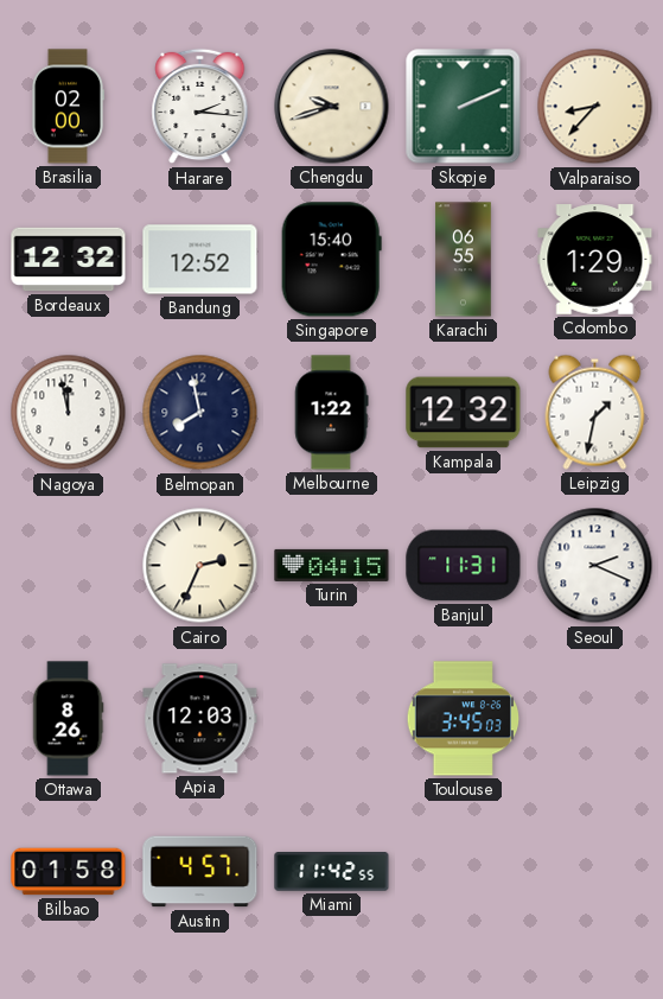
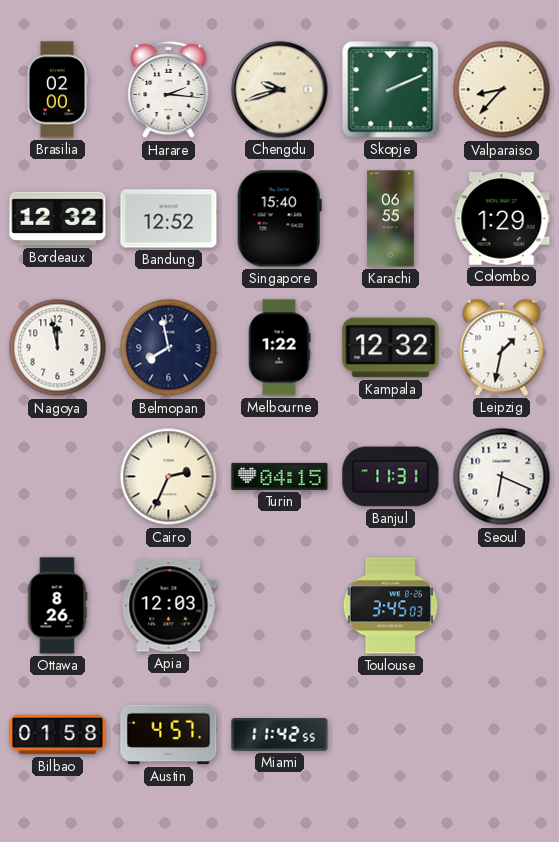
Seoul: 2:19 -> 6:19 (502, 477)
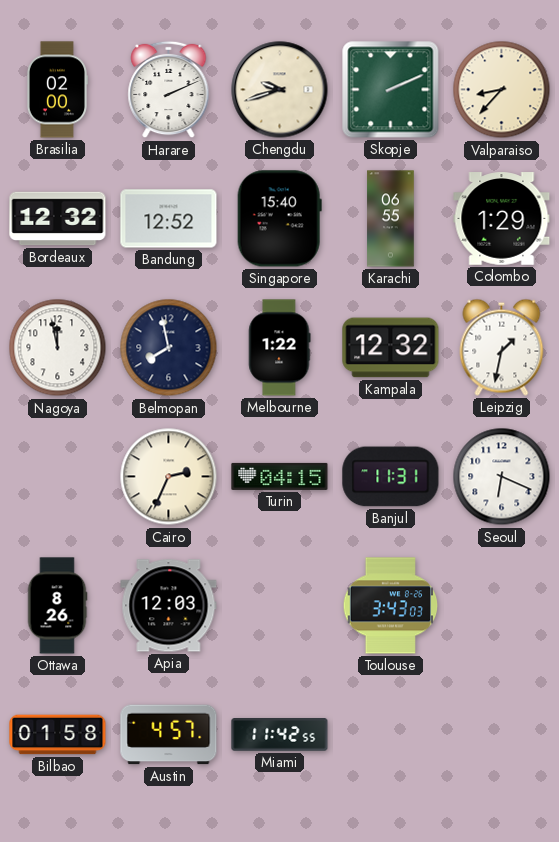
Harare: 2:16 -> 2:11 (169, 90)
Toulouse: 3:45 -> 3:43 (391, 606)
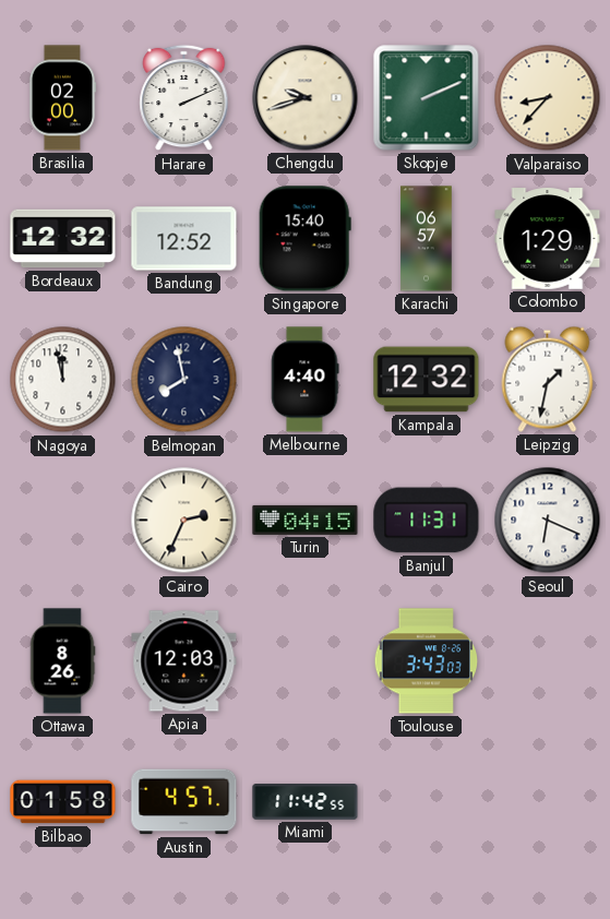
Karachi: 06:55 -> 06:57 (427, 239)
Melbourne: 1:22 -> 4:40 (306, 380)
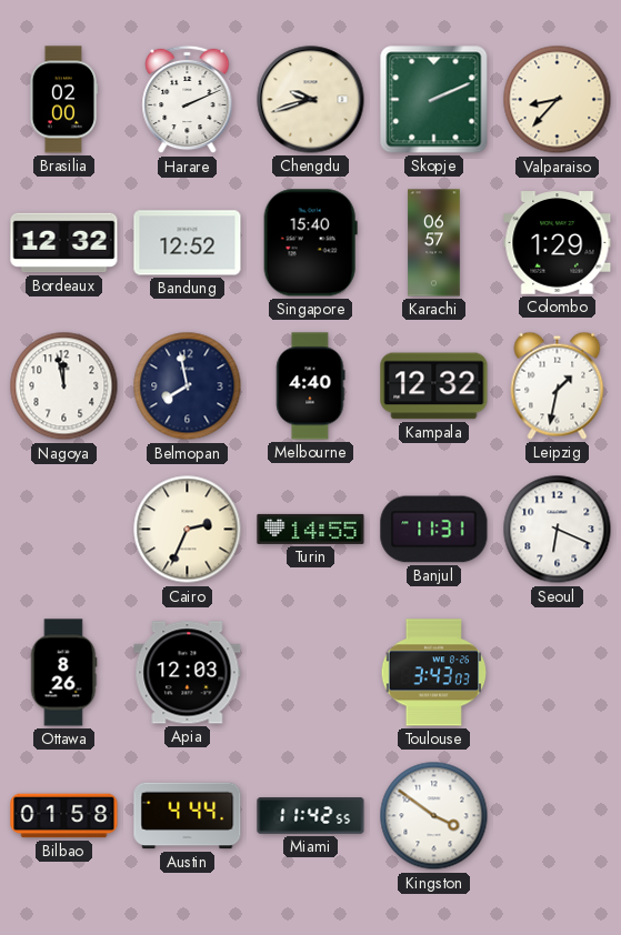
Turin: 04:15 -> 14:55 (311, 529)
Austin: 4:57 -> 4:44 (188, 816)
Kingston: none -> 3:51 (434, 816)
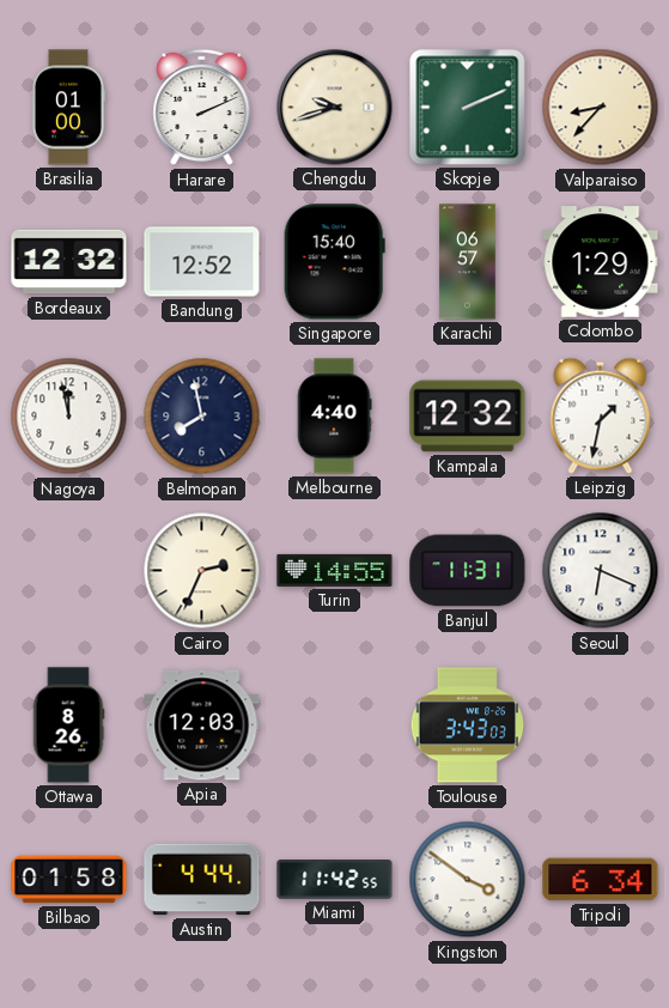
Brasilia: 02:00 -> 01:00 (67, 108)
Tripoli: none -> 6:34 (601, 880)
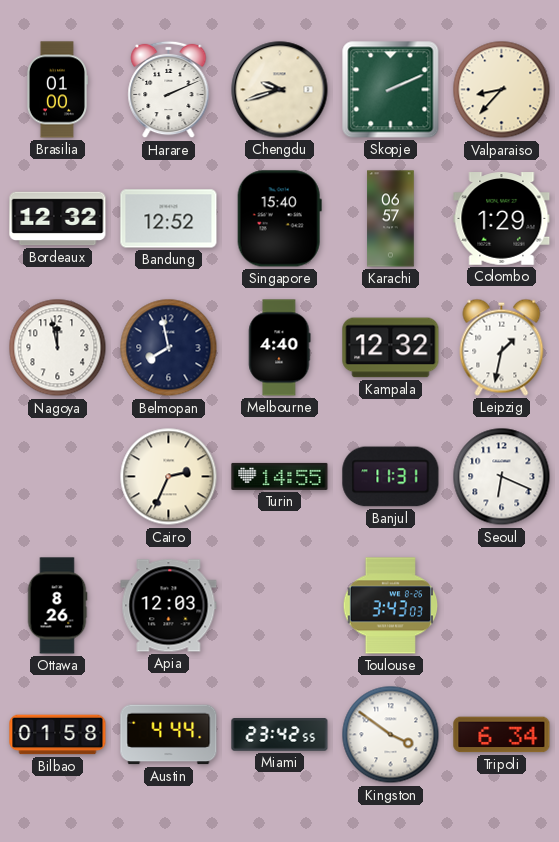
Miami: 11:42 -> 23:42 (280, 735)
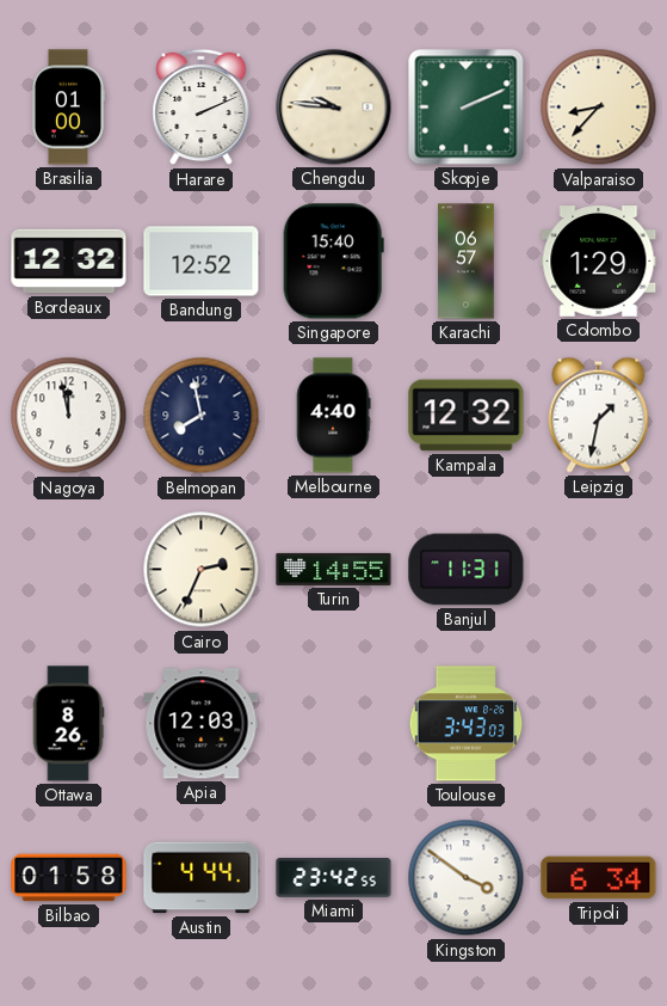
Chengdu: 9:42 -> 9:46 (334, 108)
Seoul: 6:19 -> none (502, 477)
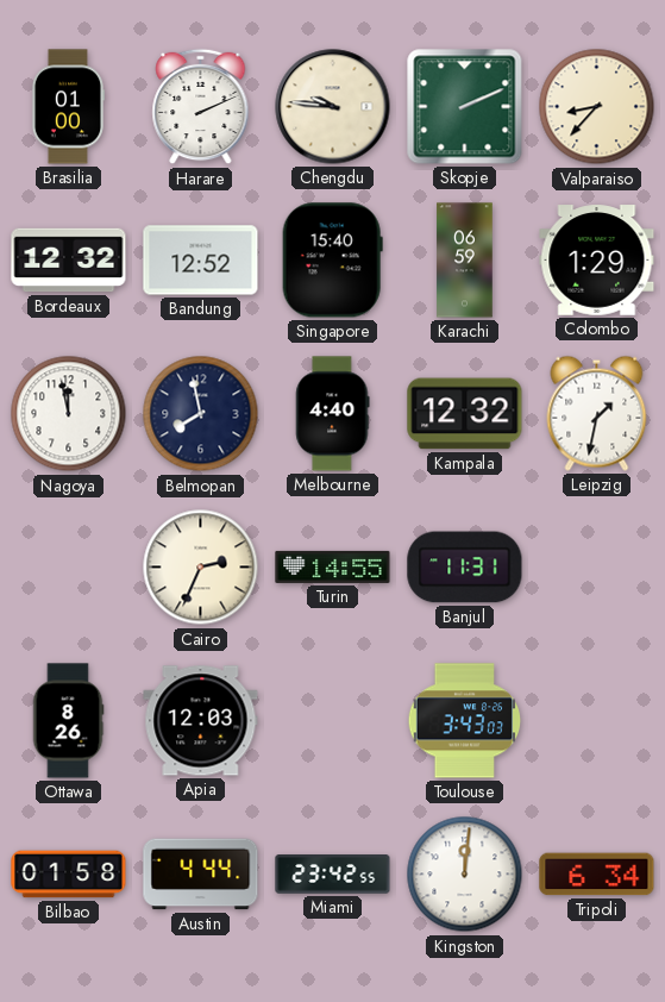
Karachi: 06:57 -> 06:59 (465, 261)
Kingston: 3:51 -> 12:01 (465, 875)
